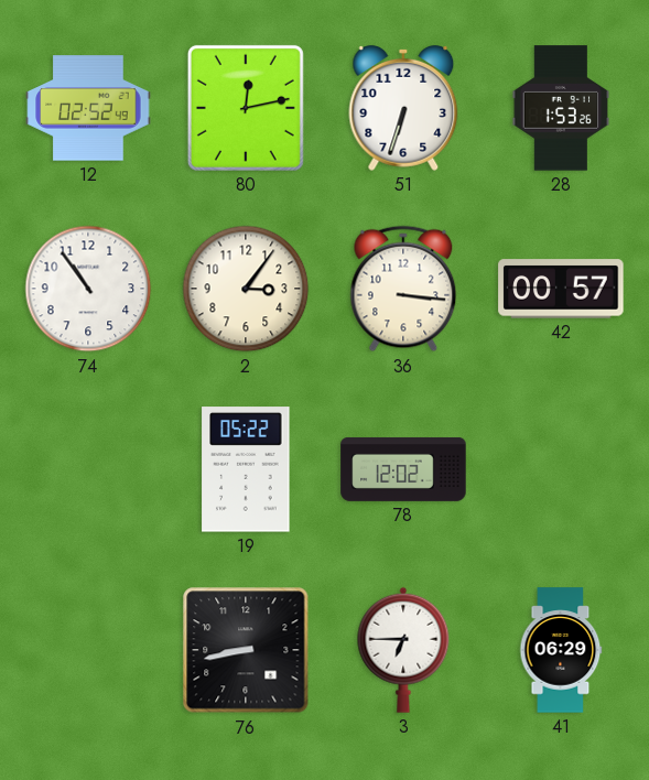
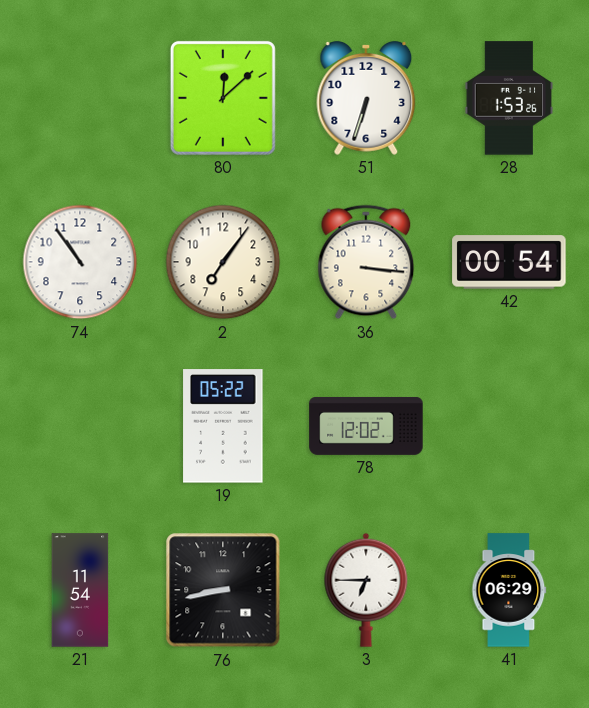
12: 02:52 -> none (88, 108)
80: 12:13 -> 12:08 (223, 98)
2: 3:06 -> 7:06 (223, 262)
42: 00:57 -> 00:54 (509, 262)
21: none -> 11:54 (80, 590)
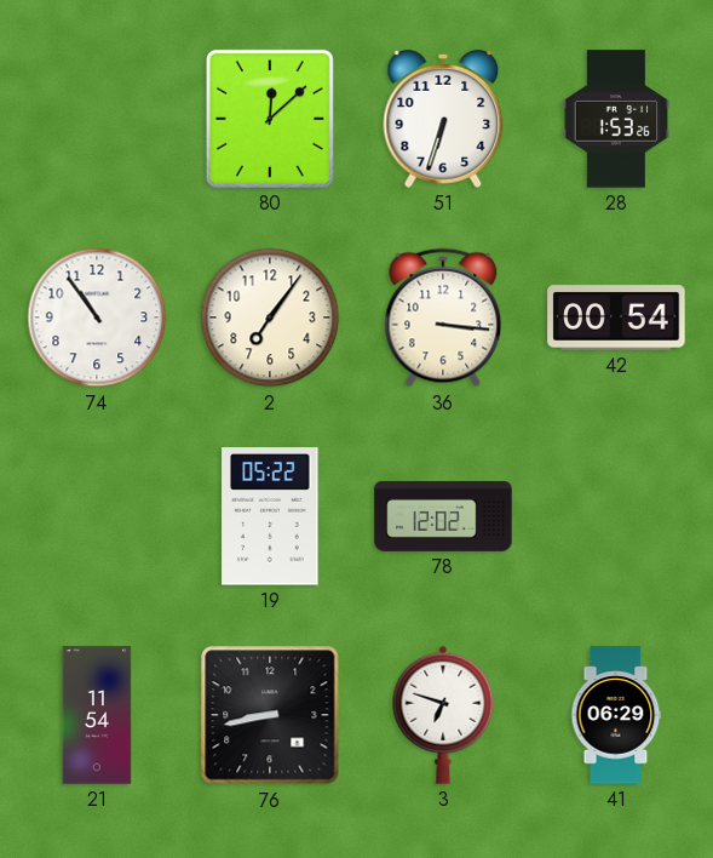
3: 6:45 -> 6:48 (443, 715)
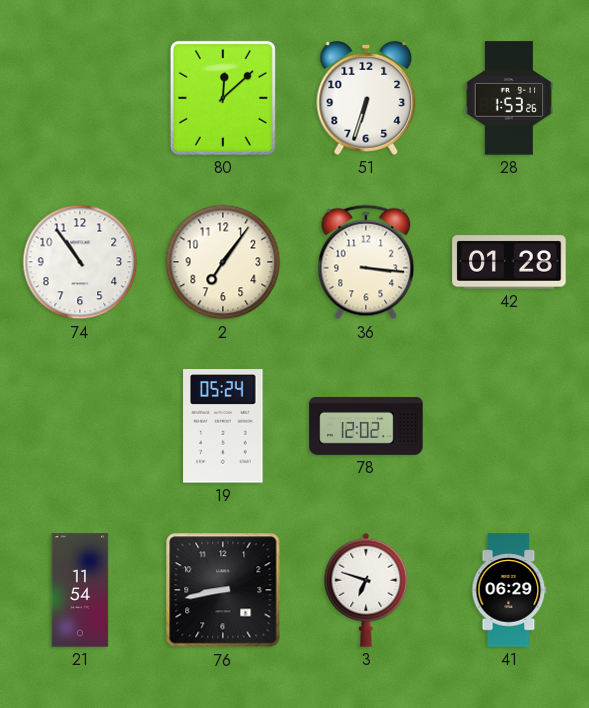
42: 00:54 -> 01:28 (509, 262)
19: 05:22 -> 05:24 (223, 426)
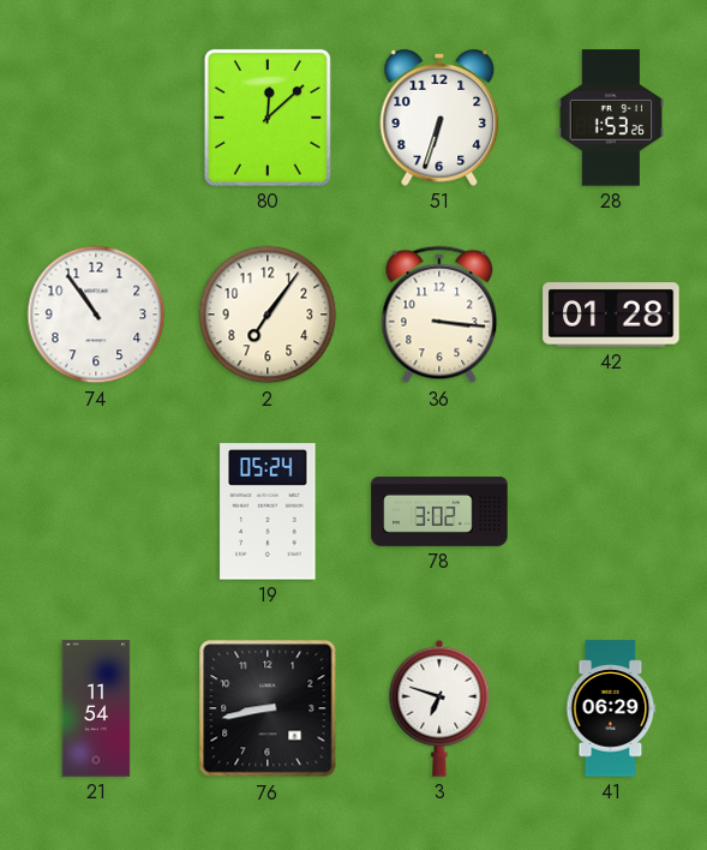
78: 12:02 -> 3:02 (439, 511)
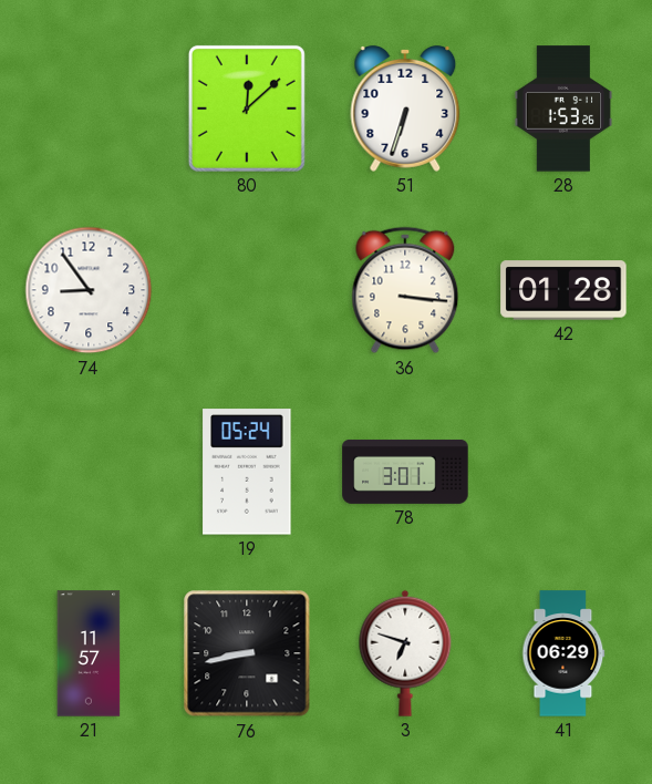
74: 10:54 -> 8:54 (89, 290)
2: 7:06 -> none (268, 315)
78: 3:02 -> 3:01 (405, 472)
21: 11:54 -> 11:57 (89, 653)
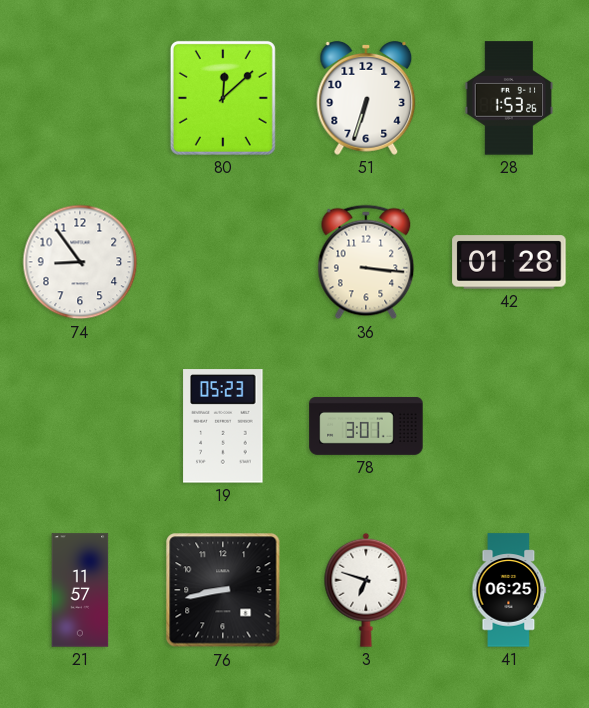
19: 05:24 -> 05:23 (223, 426)
41: 06:29 -> 06:25 (509, 590)
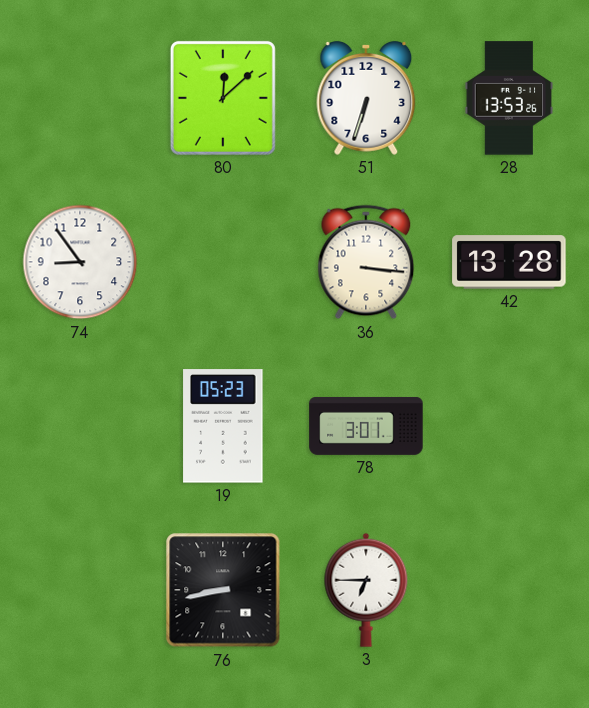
28: 1:53 -> 13:53 (509, 98)
42: 01:28 -> 13:28 (509, 262)
21: 11:57 -> none (80, 590)
3: 6:48 -> 6:45 (366, 590)
41: 06:25 -> none (509, 590)
